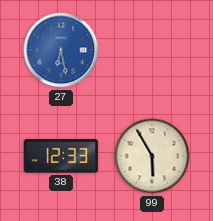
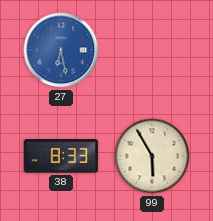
38: 12:33 -> 8:33 (61, 156)
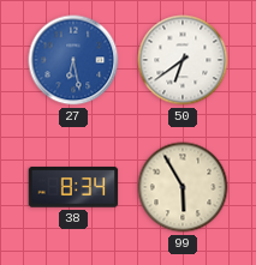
50: none -> 6:39 (183, 60)
38: 8:33 -> 8:34 (73, 187)
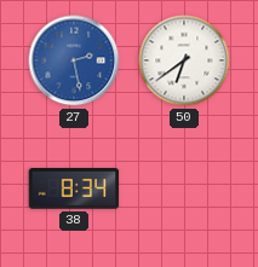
27: 6:28 -> 2:28 (74, 60)
99: 5:55 -> none (183, 187)
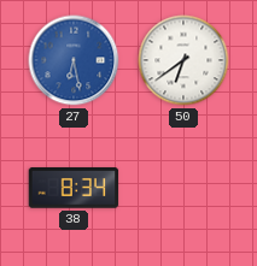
27: 2:28 -> 6:28 (74, 60)
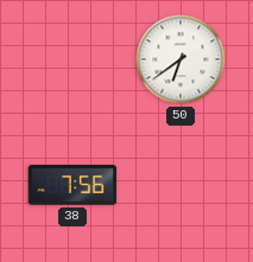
27: 6:28 -> none (74, 60)
38: 8:34 -> 7:56 (72, 185)
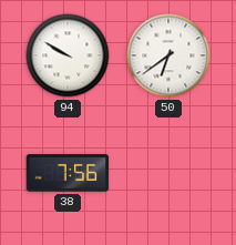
94: none -> 9:50 (68, 55)
